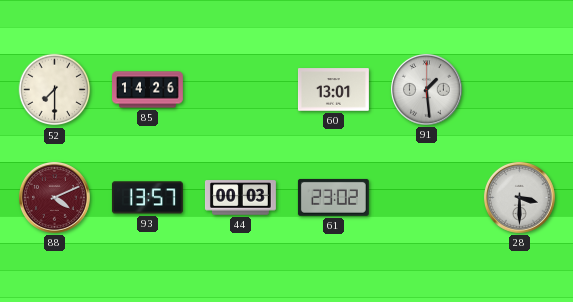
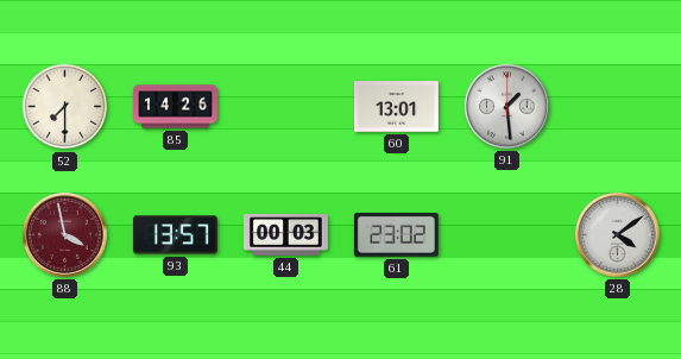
88: 4:11 -> 3:58 (64, 234)
28: 3:30 -> 4:09 (617, 234)
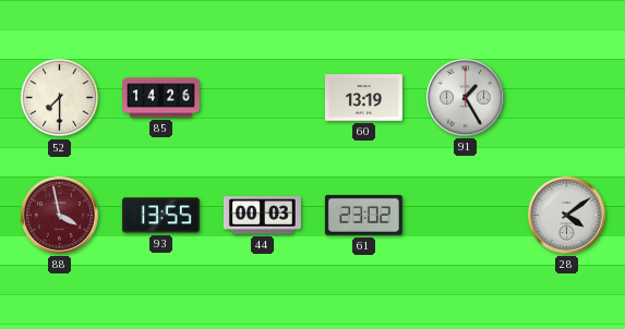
60: 13:01 -> 13:19 (363, 98)
91: 1:29 -> 1:25 (465, 97)
93: 13:57 -> 13:55 (160, 216)
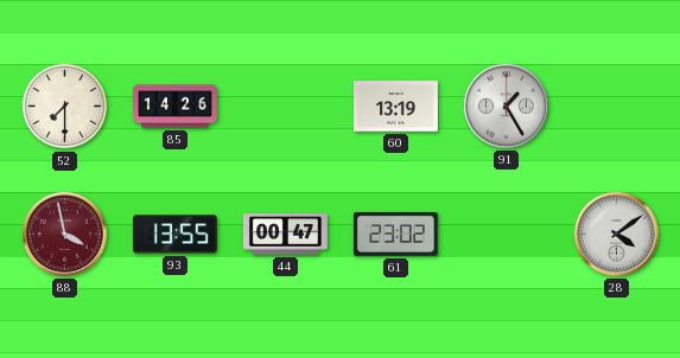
44: 00:03 -> 00:47 (285, 235)
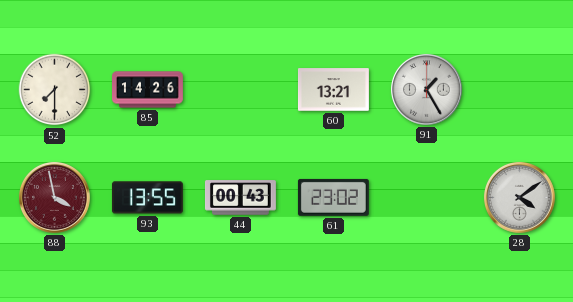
60: 13:19 -> 13:21 (333, 90)
44: 00:47 -> 00:43 (240, 198)
